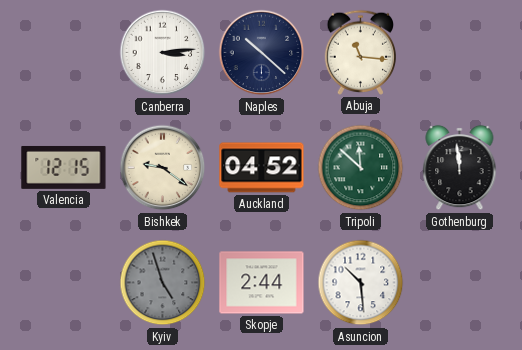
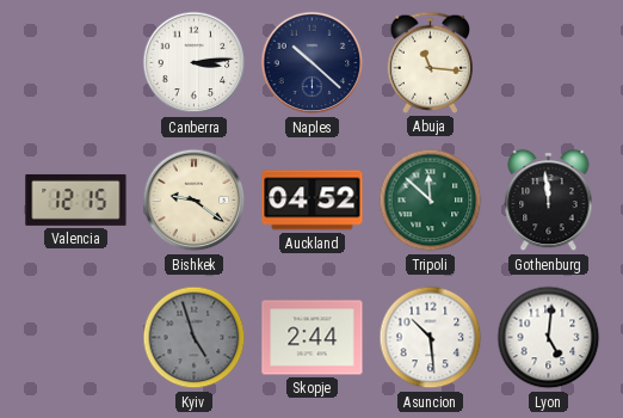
Lyon: none -> 5:01 (549, 338)
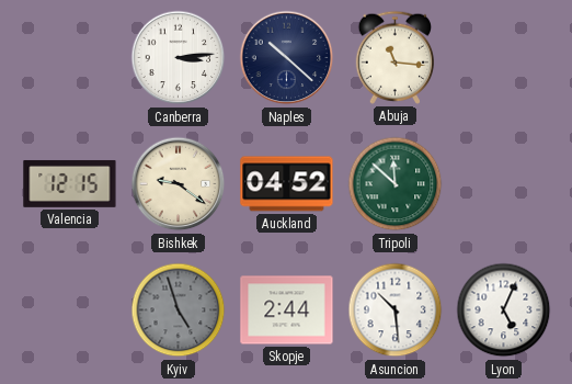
Gothenburg: 11:59 -> none (549, 201)
Lyon: 5:01 -> 5:04 (504, 310)
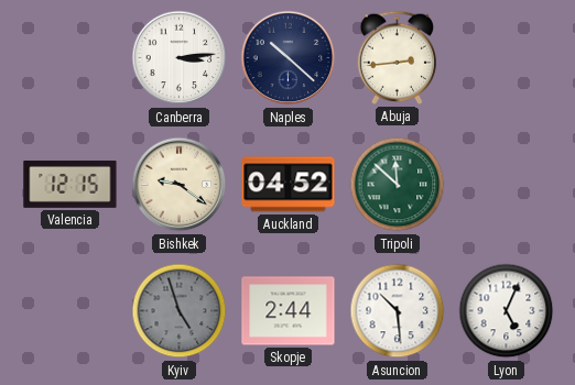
Abuja: 11:16 -> 2:44 (397, 57)
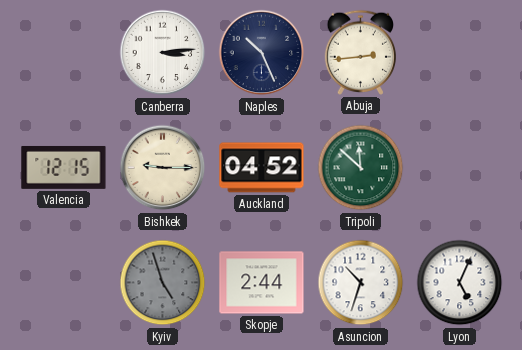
Naples: 10:22 -> 10:26 (262, 53)
Bishkek: 9:21 -> 9:15 (163, 168)
Asuncion: 10:29 -> 10:33 (361, 283)
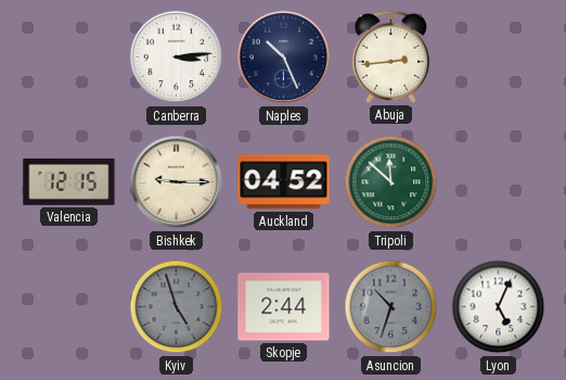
Asuncion dial: white -> grey (391, 307)
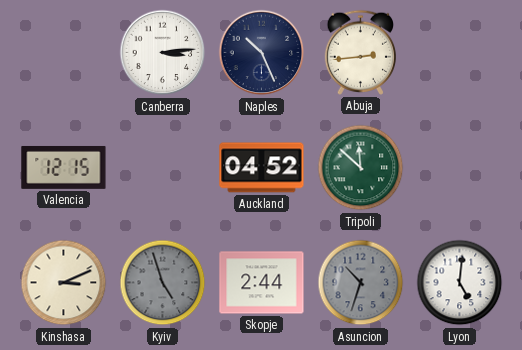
Bishkek: 9:15 -> none (177, 182)
Kinshasa: none -> 3:11 (64, 283)
Lyon: 5:04 -> 5:01 (460, 283)
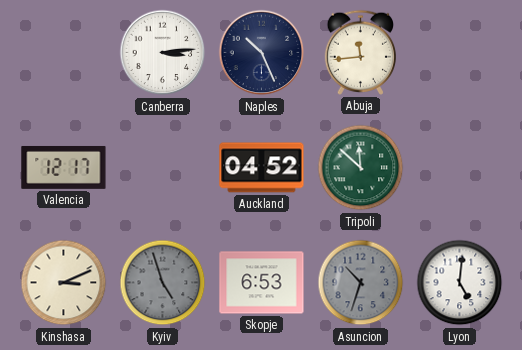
Abuja: 2:44 -> 11:44 (360, 52)
Valencia: 12:15 -> 12:17 (64, 167)
Skopje: 2:44 -> 6:53 (262, 283)
